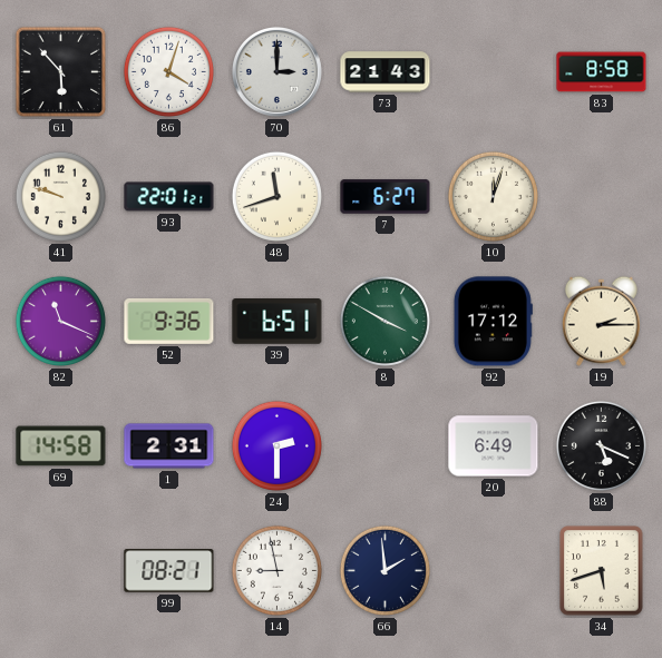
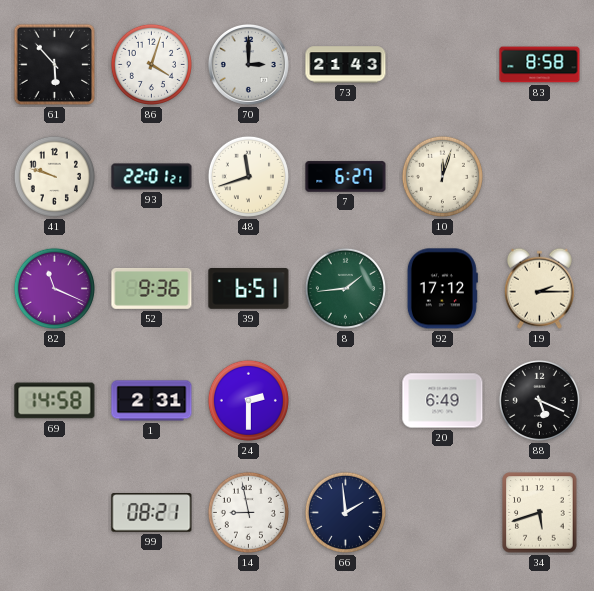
8: 3:50 -> 1:44 (345, 288)
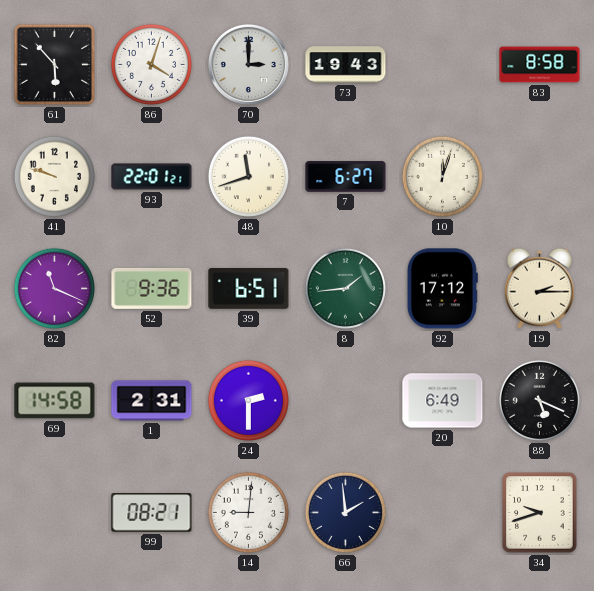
73: 21:43 -> 19:43 (346, 65)
14: 8:58 -> 9:01 (248, 512)
34: 5:42 -> 9:42 (540, 513)
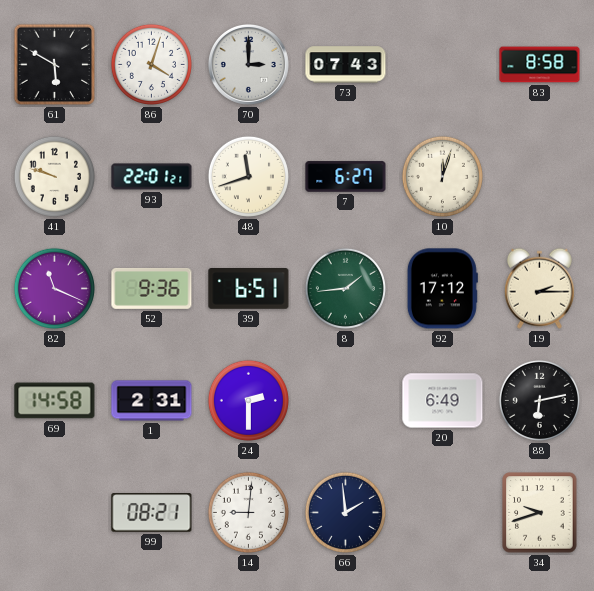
61: 5:53 -> 5:50 (55, 65)
73: 19:43 -> 07:43 (346, 65)
88: 5:19 -> 6:13 (539, 400)
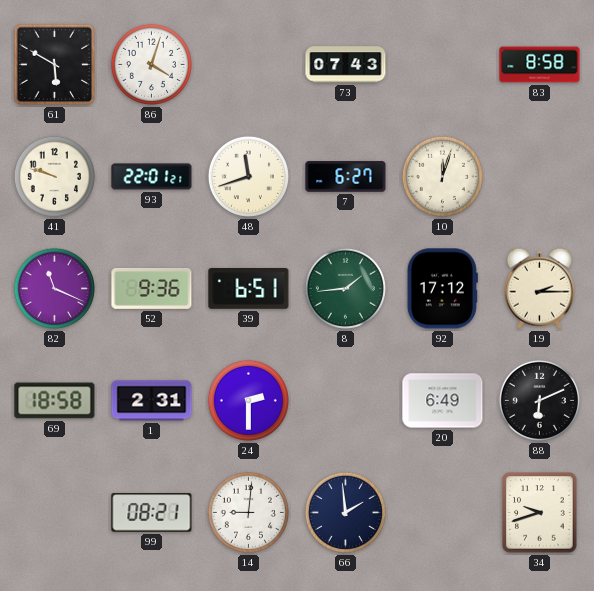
70: 3:00 -> none (248, 64)
69: 14:58 -> 18:58 (55, 401)
88: 6:13 -> 6:11 (539, 400)
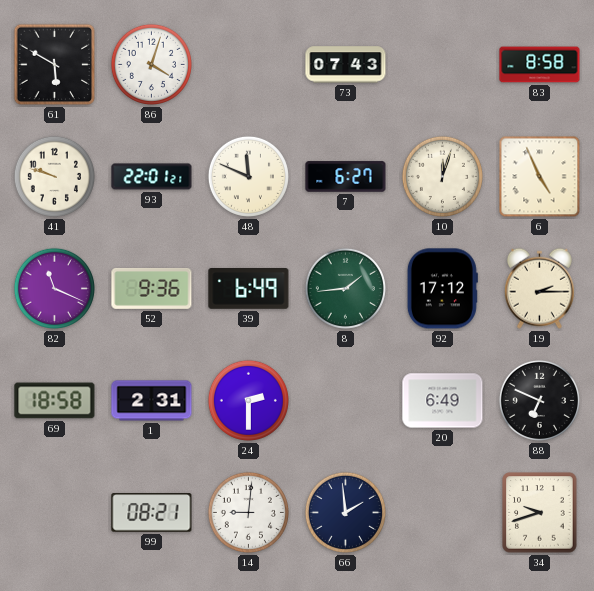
48: 11:42 -> 11:49 (248, 176)
6: none -> 4:56 (540, 177)
39: 6:51 -> 6:49 (249, 289)
88: 6:11 -> 6:49 (539, 400)
